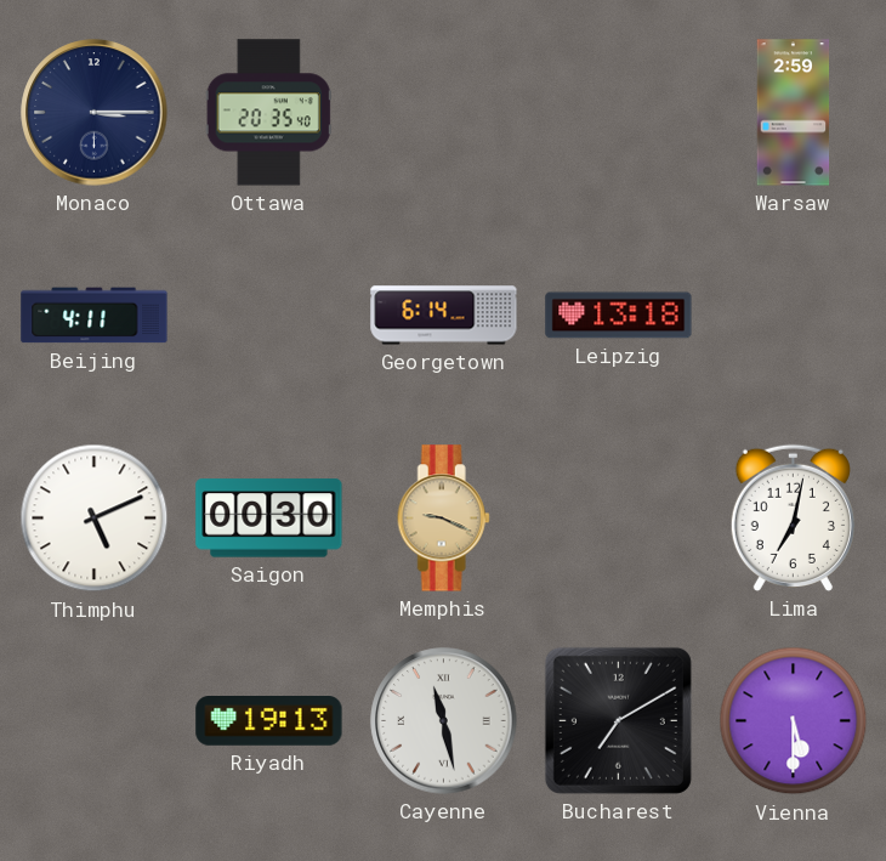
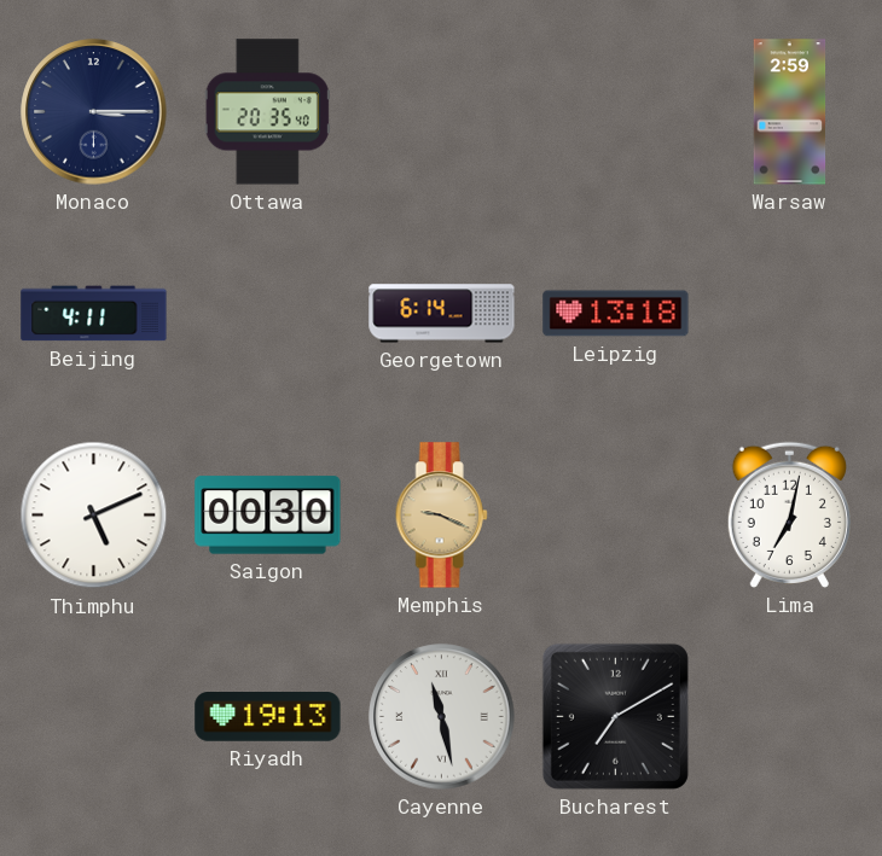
Vienna: 5:30 -> none (794, 721)
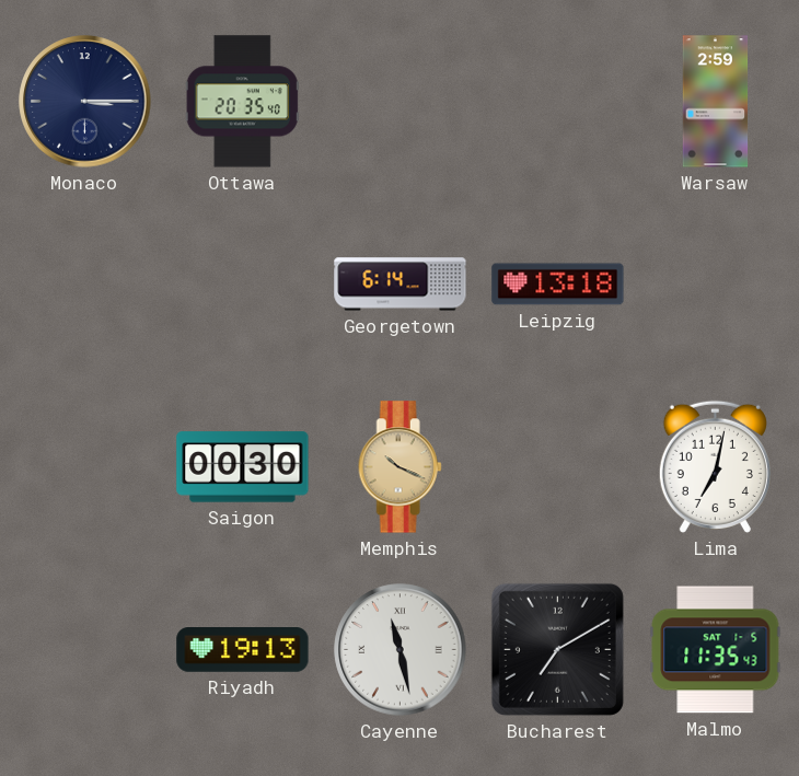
Beijing: 4:11 -> none (94, 314)
Thimphu: 5:11 -> none (94, 516)
Memphis: 9:19 -> 10:19 (399, 467)
Malmo: none -> 11:35 (716, 650)
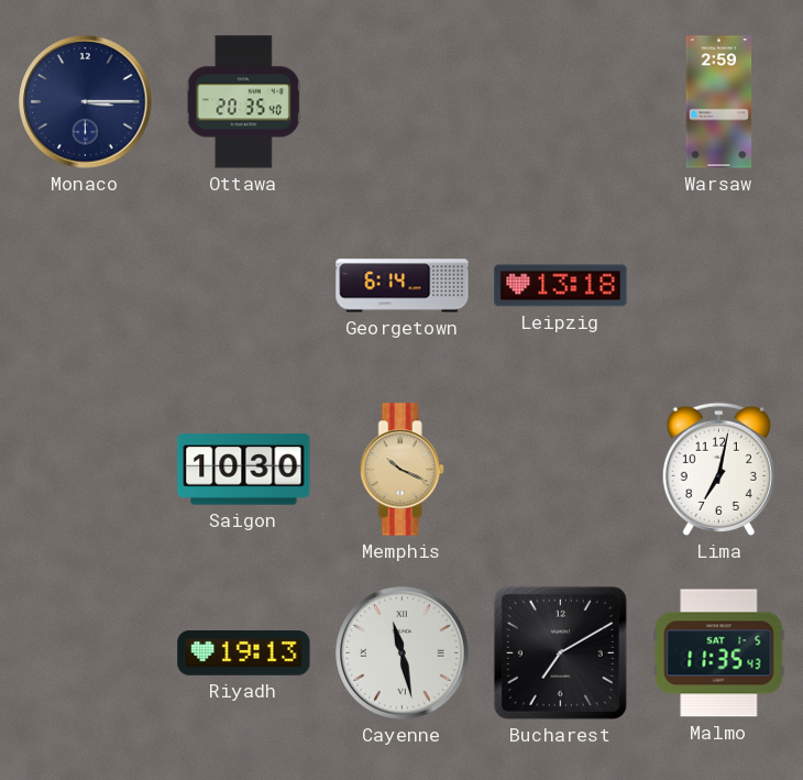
Saigon: 00:30 -> 10:30 (244, 470)
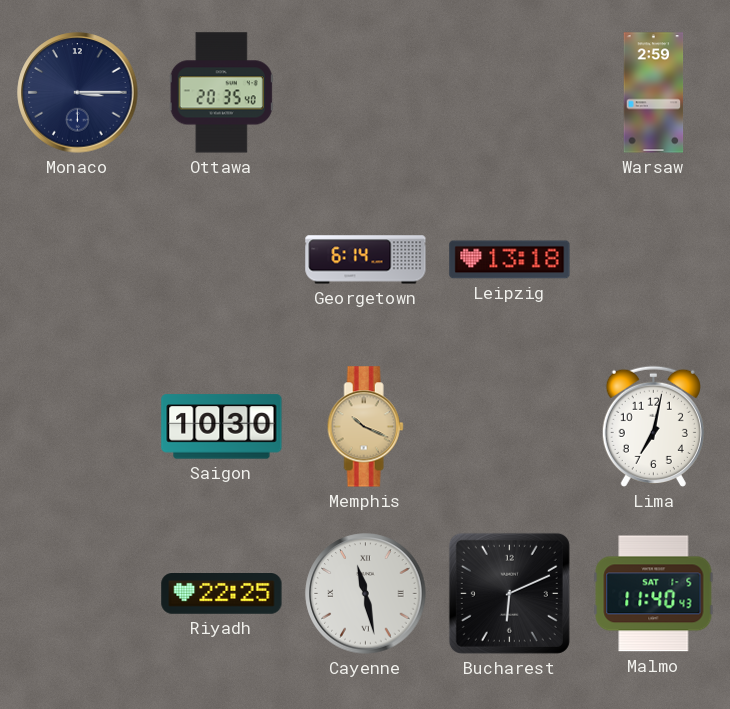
Riyadh: 19:13 -> 22:25 (222, 594)
Bucharest: 7:10 -> 6:11 (509, 593)
Malmo: 11:35 -> 11:40 (654, 594)
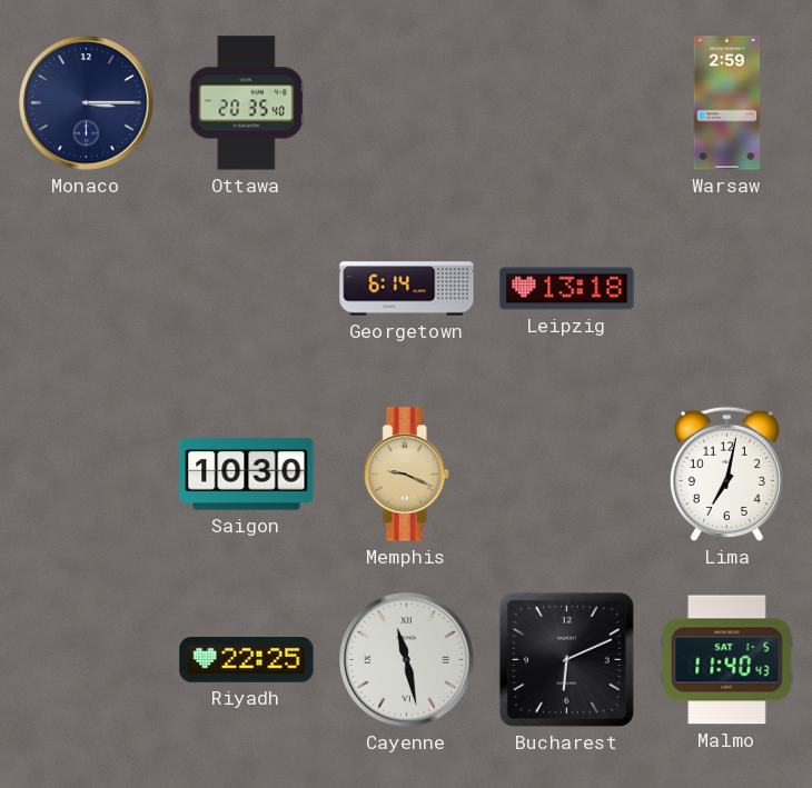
Memphis: 10:19 -> 9:19 (406, 475)
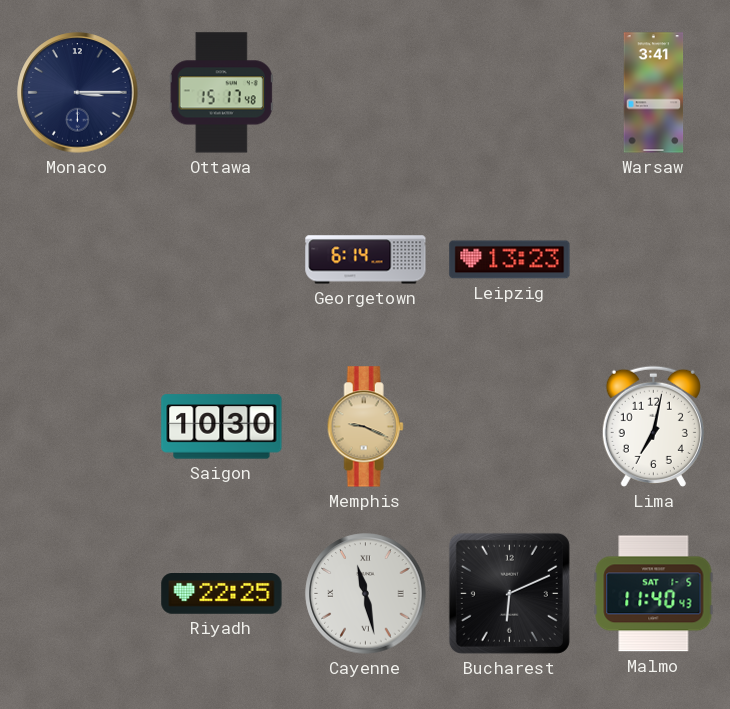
Ottawa: 20:35 -> 15:17 (221, 93)
Warsaw: 2:59 -> 3:41 (654, 93)
Leipzig: 13:18 -> 13:23 (510, 260)
